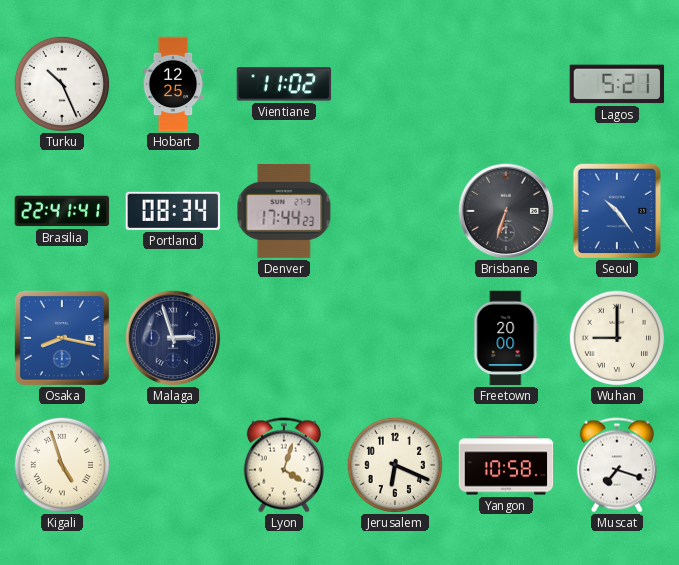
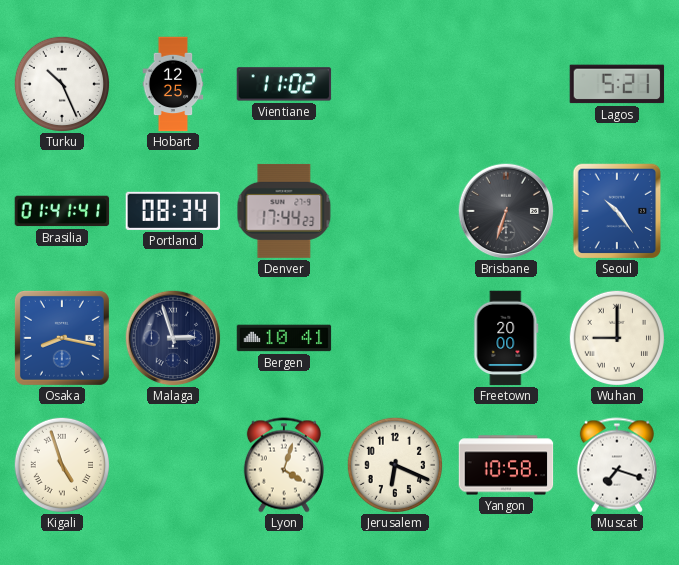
Brasilia: 22:41 -> 01:41 (62, 211)
Bergen: none -> 10:41 (284, 338)
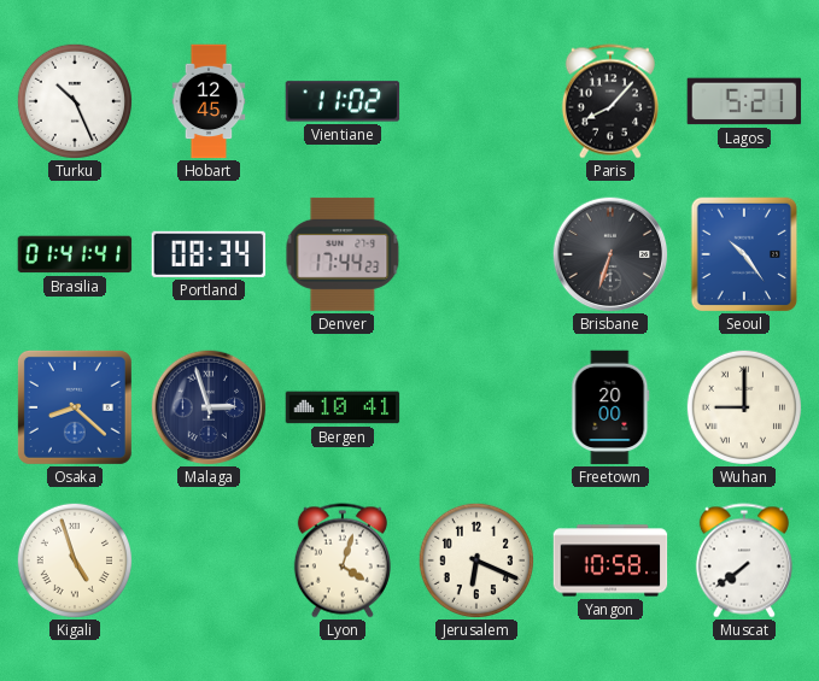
Hobart: 12:25 -> 12:45 (209, 101)
Paris: none -> 8:07 (610, 101)
Osaka: 8:17 -> 8:22 (75, 407)
Muscat: 7:18 -> 7:39 (744, 560)
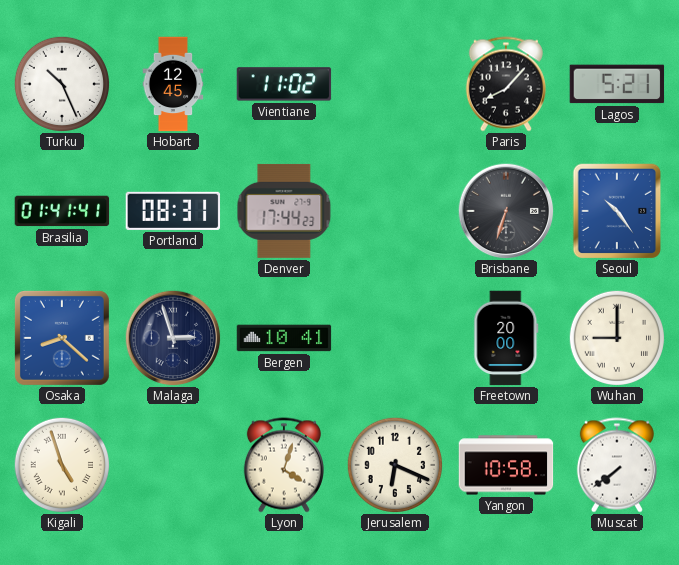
Portland: 08:34 -> 08:31 (173, 211)
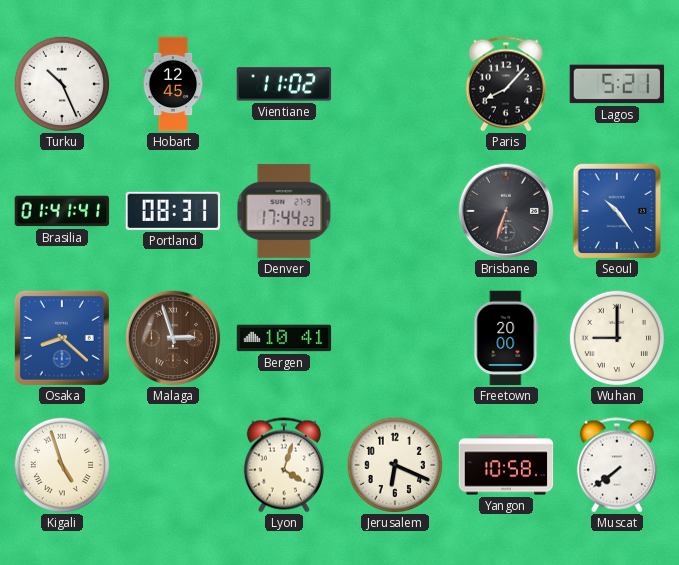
Malaga dial: navy -> brown (173, 338)
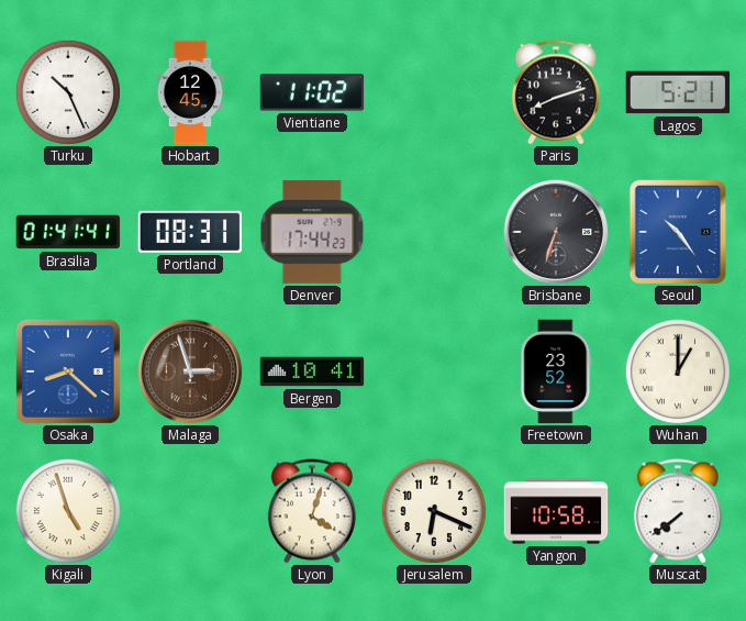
Paris: 8:07 -> 8:12 (556, 92)
Freetown: 20:00 -> 23:52 (556, 372)
Wuhan: 9:00 -> 1:00 (677, 370)
